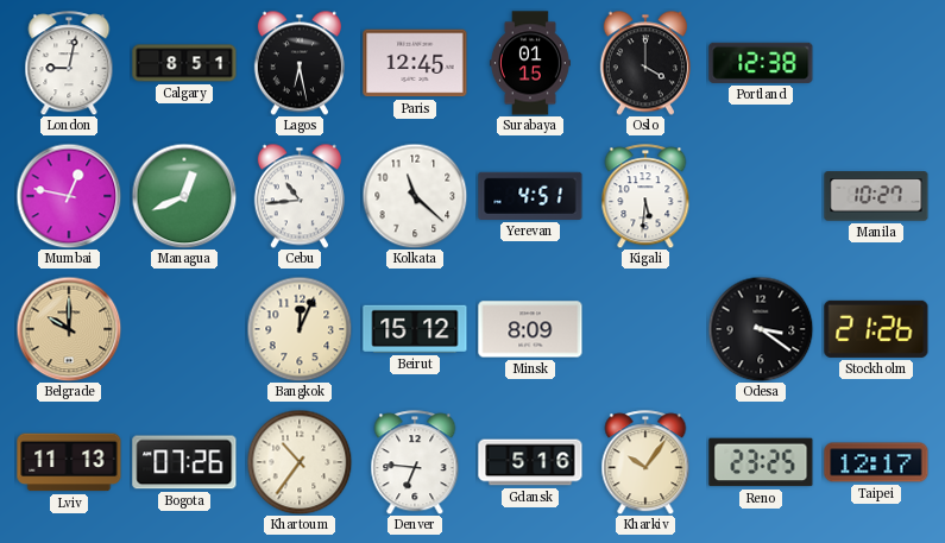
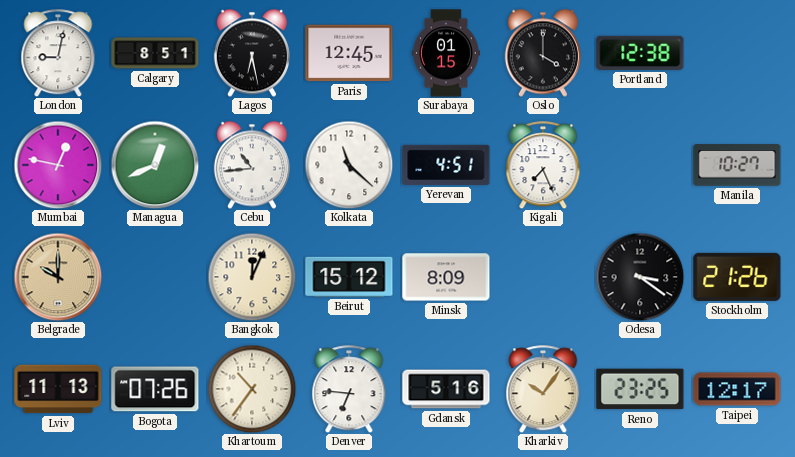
Kigali: 5:31 -> 7:26 (543, 165)
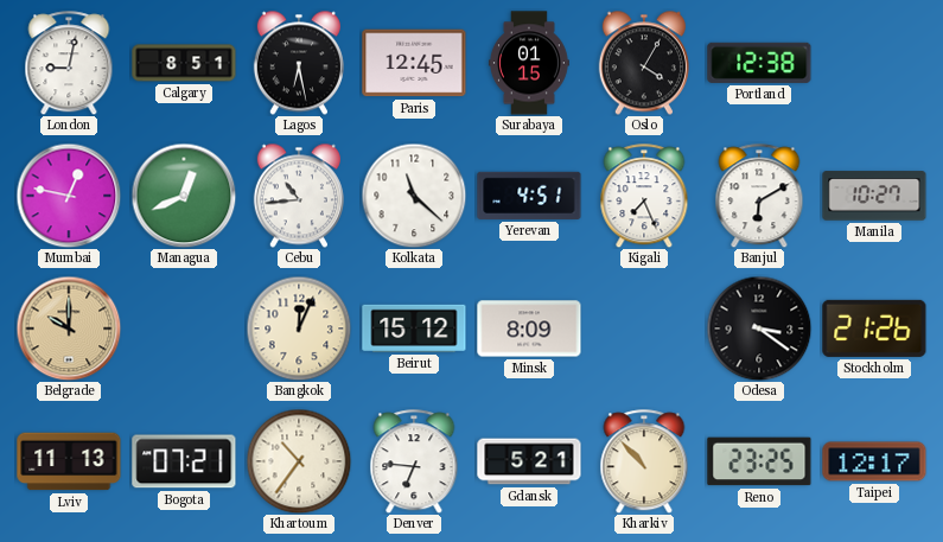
Oslo: 4:00 -> 4:05 (644, 63)
Banjul: none -> 6:10 (759, 196)
Bogota: 07:26 -> 07:21 (184, 461)
Gdansk: 5:16 -> 5:21 (529, 461)
Kharkiv: 10:06 -> 10:53 (644, 461)
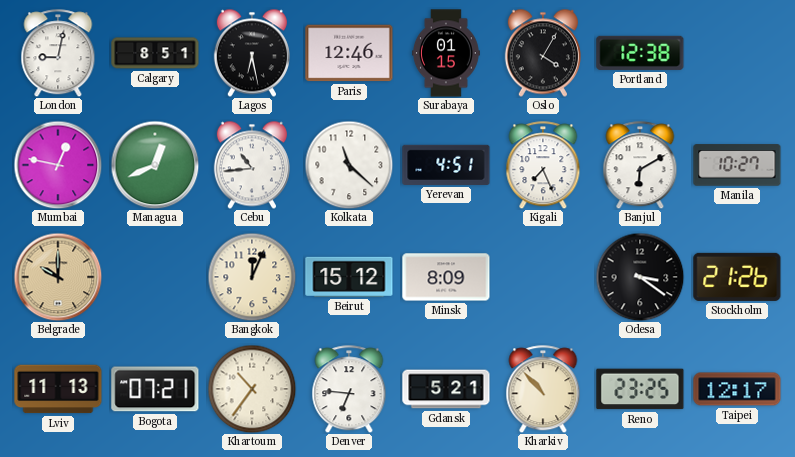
Paris: 12:45 -> 12:46 (349, 53)
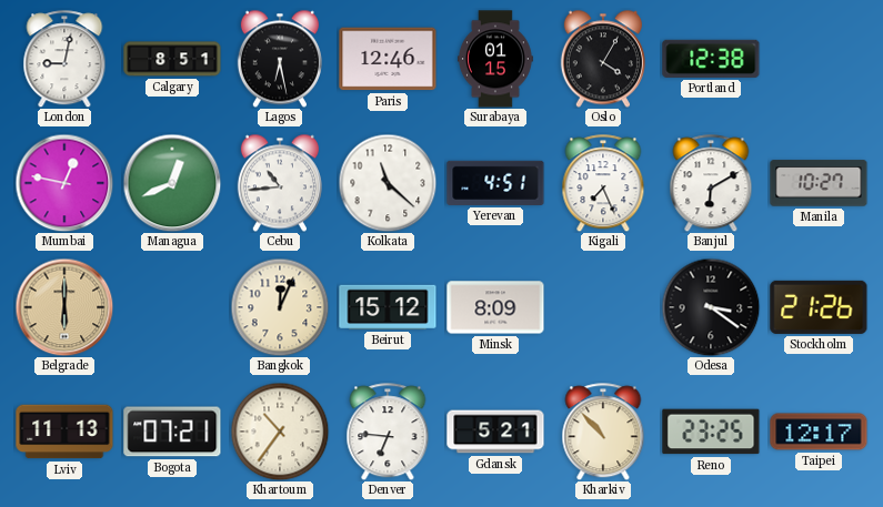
Belgrade: 10:00 -> 6:00 (64, 307)
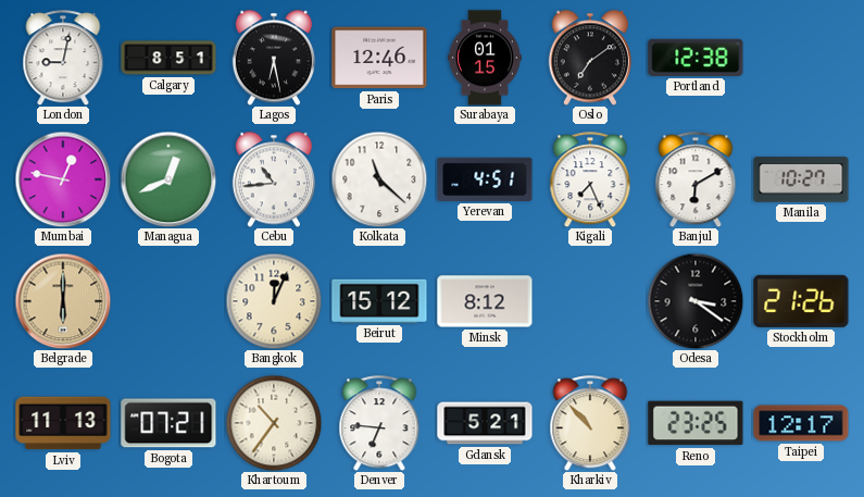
Oslo: 4:05 -> 7:09 (590, 58)
Minsk: 8:09 -> 8:12 (485, 301)
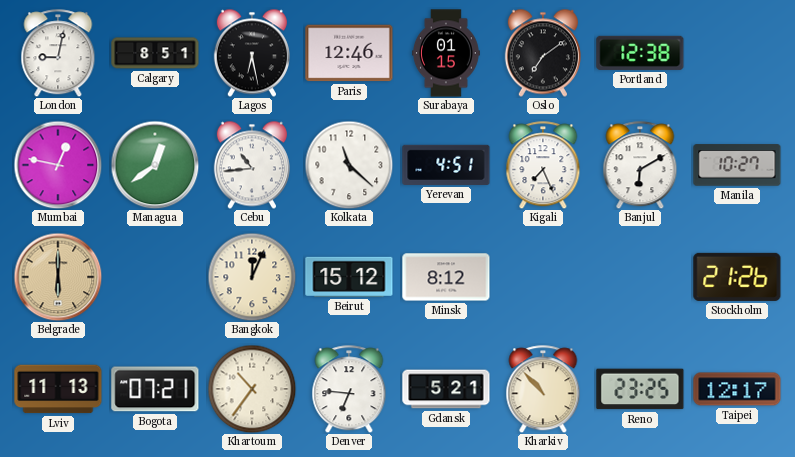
Managua: 12:41 -> 12:39 (155, 165)
Odesa: 3:21 -> none (696, 301)
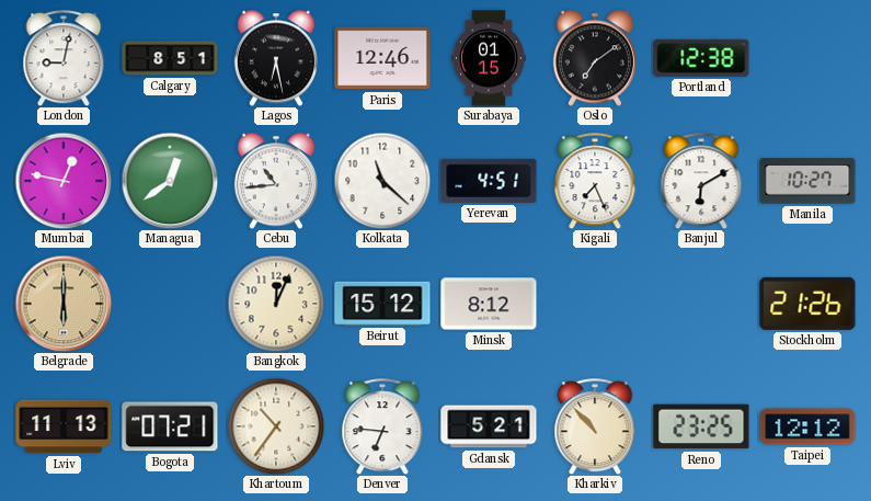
Taipei: 12:17 -> 12:12 (807, 426)
